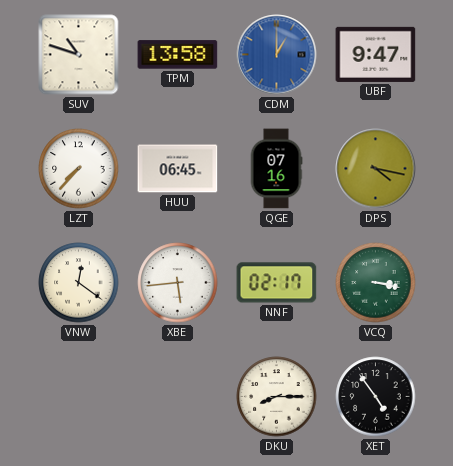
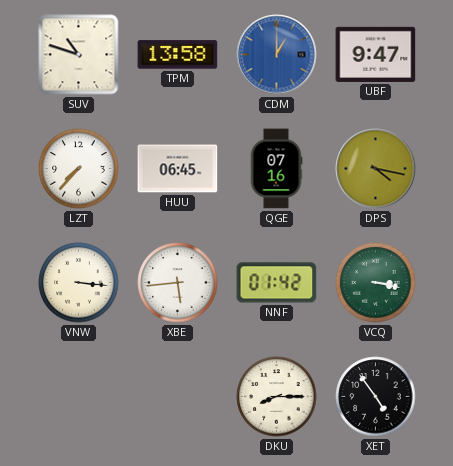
VNW: 12:21 -> 3:16 (79, 283)
NNF: 02:17 -> 01:42 (277, 283)
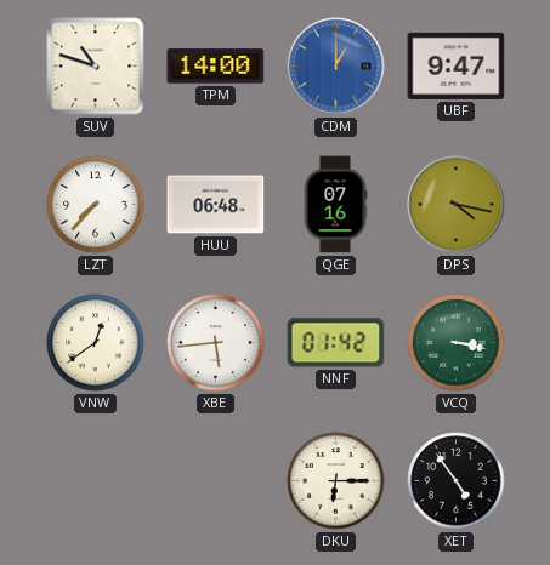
TPM: 13:58 -> 14:00 (216, 67)
HUU: 06:45 -> 06:48 (216, 205)
VNW: 3:16 -> 12:39 (96, 343)
DKU: 8:15 -> 6:15 (336, 481)
